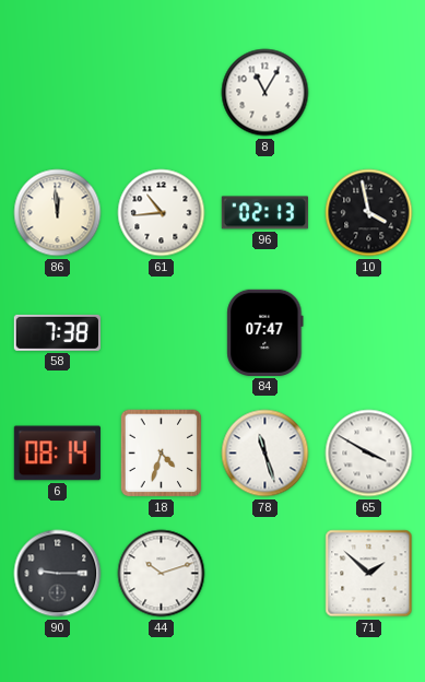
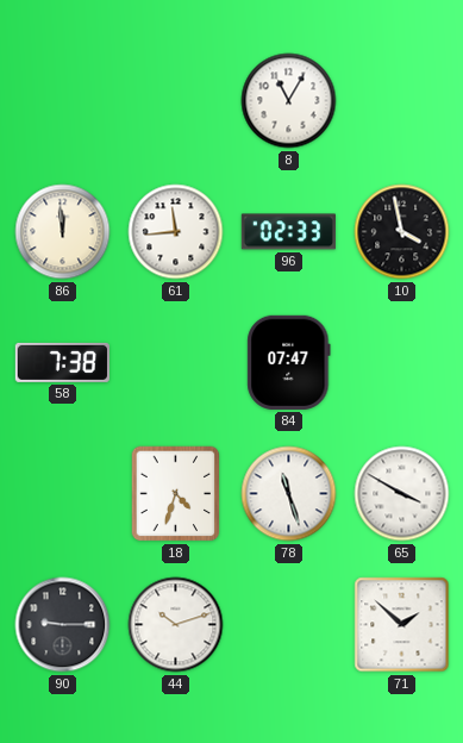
61: 10:44 -> 11:44 (176, 232)
96: 02:13 -> 02:33 (288, 232)
6: 08:14 -> none (57, 454)
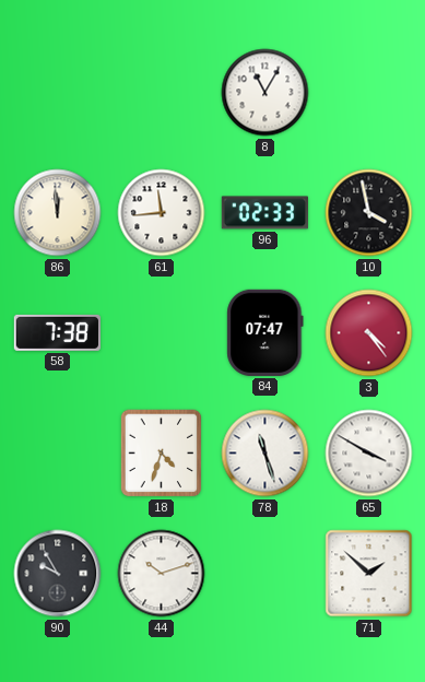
3: none -> 4:24 (369, 333)
90: 9:15 -> 9:55 (58, 574)
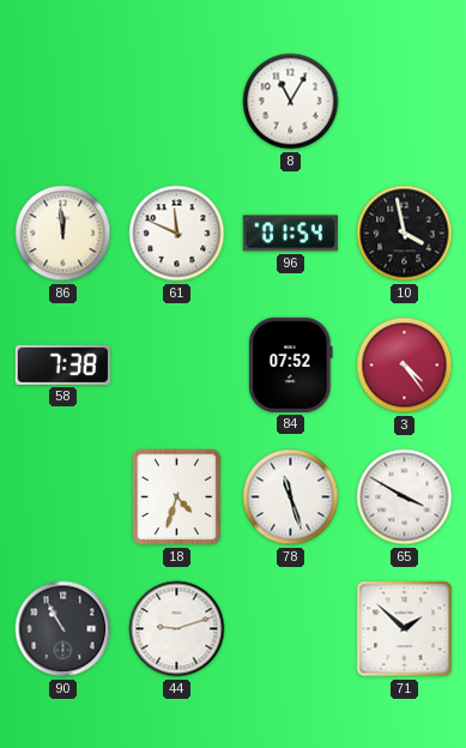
61: 11:44 -> 11:49 (177, 234)
96: 02:33 -> 01:54 (290, 234)
84: 07:47 -> 07:52 (291, 364)
90: 9:55 -> 10:55 (63, 629)
44: 10:12 -> 9:12 (177, 629)
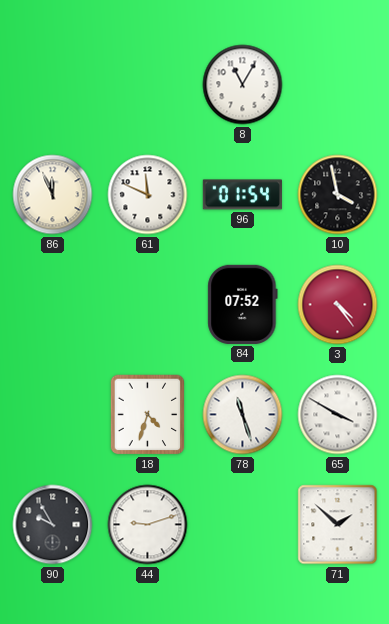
86: 11:59 -> 11:56 (53, 195)
58: 7:38 -> none (62, 364)
90: 10:55 -> 9:55 (53, 525)
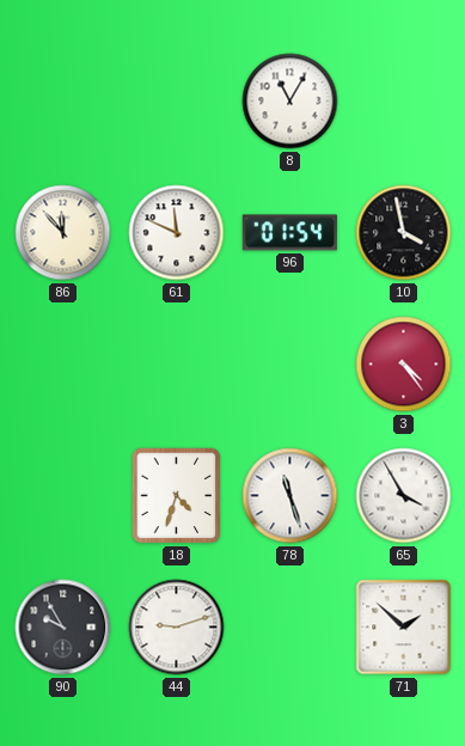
86: 11:56 -> 11:53 (63, 233)
84: 07:52 -> none (243, 304)
65: 3:50 -> 3:55 (404, 496)
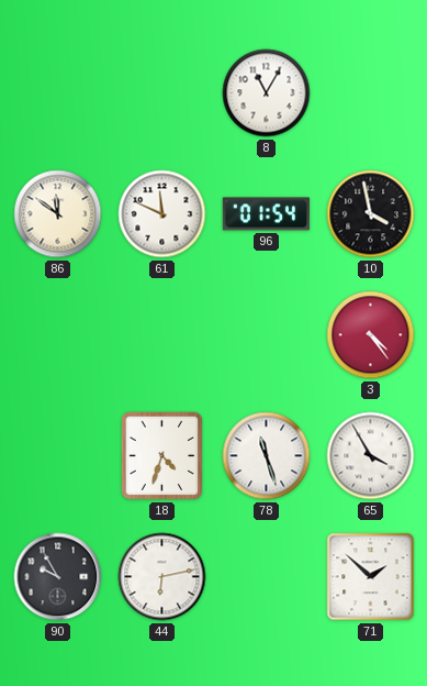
86: 11:53 -> 11:51 (58, 214)
44: 9:12 -> 6:13 (162, 577)
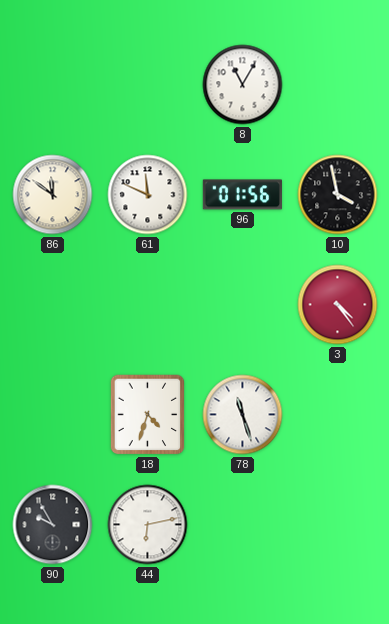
96: 01:54 -> 01:56 (242, 195)
65: 3:55 -> none (371, 456)
71: 1:52 -> none (371, 577)
